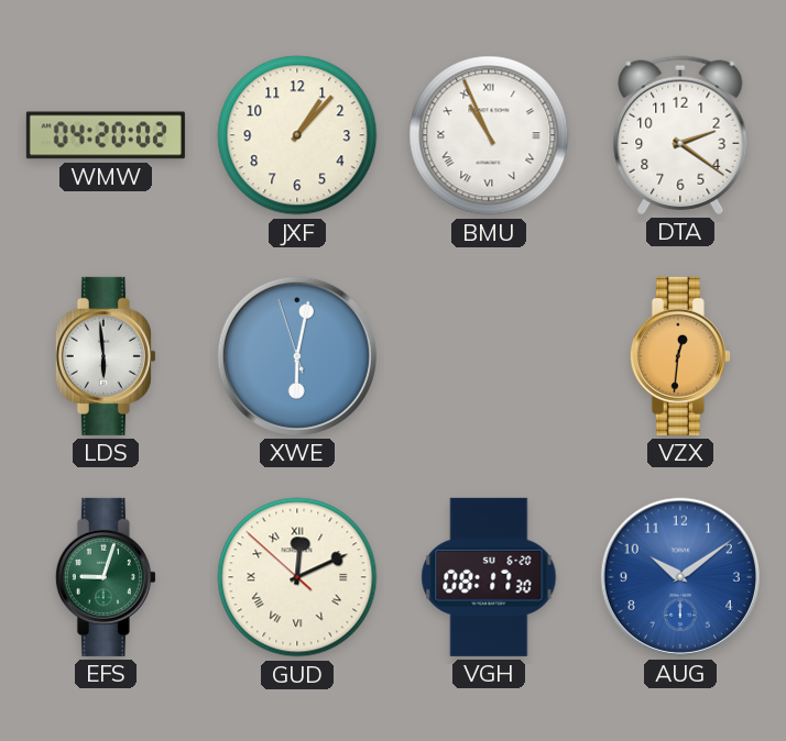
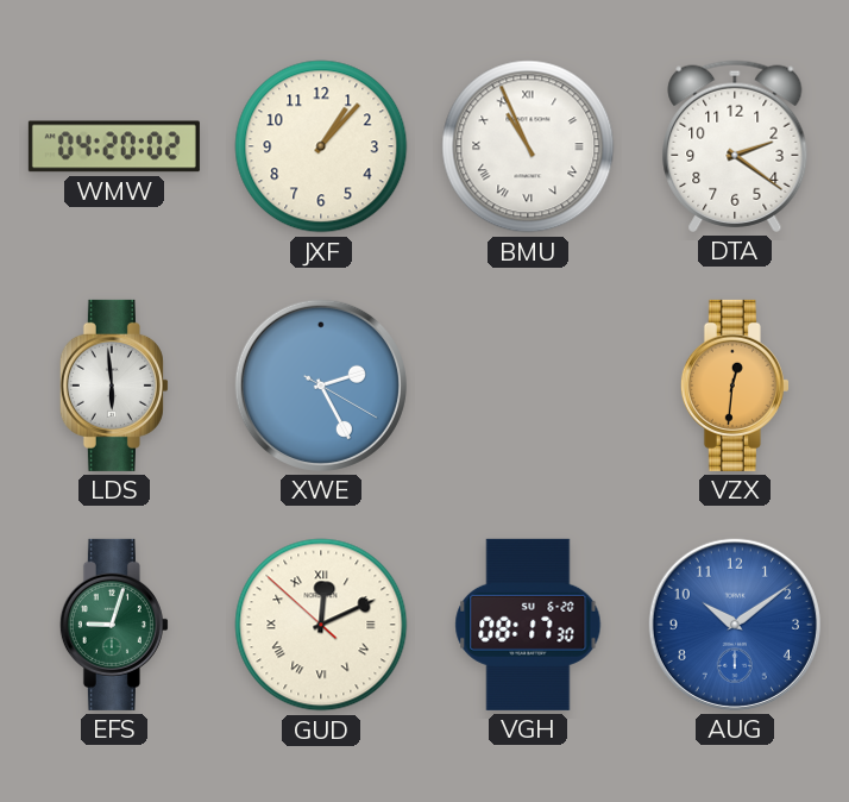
XWE: 6:01 -> 2:25 (321, 386)
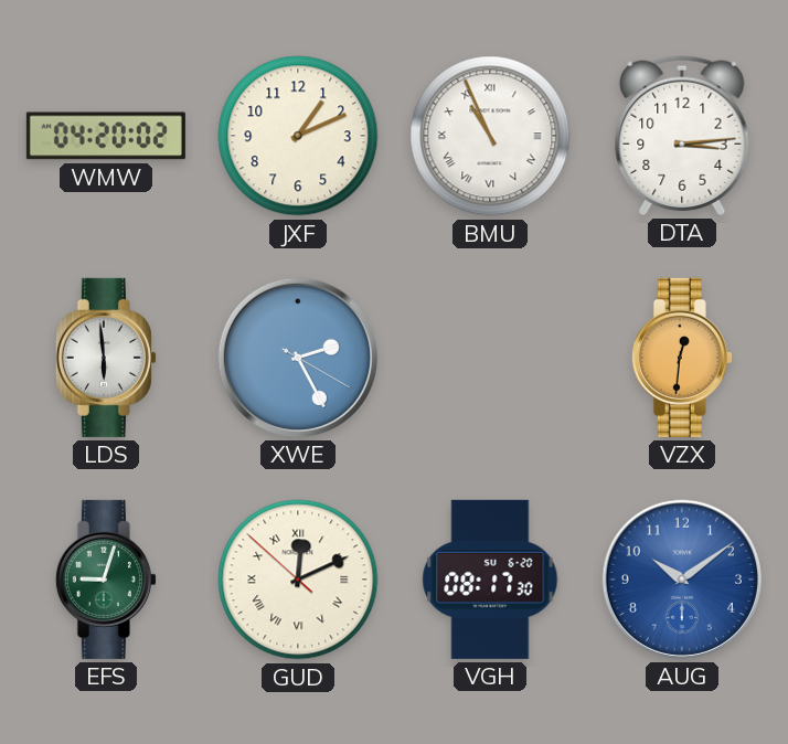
JXF: 1:07 -> 1:11 (298, 136)
DTA: 2:21 -> 3:14 (682, 136)
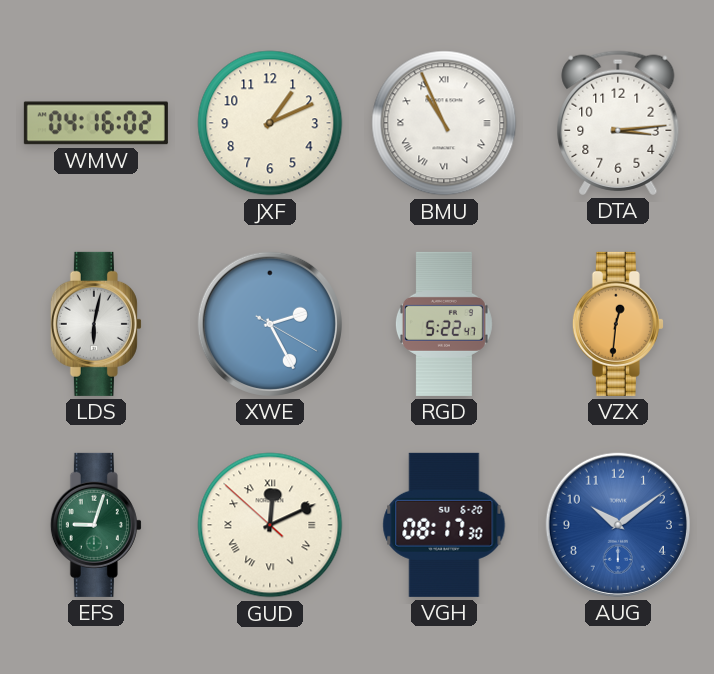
WMW: 04:20 -> 04:16 (96, 123)
LDS: 5:59 -> 6:02 (96, 324)
RGD: none -> 5:22 (444, 324)
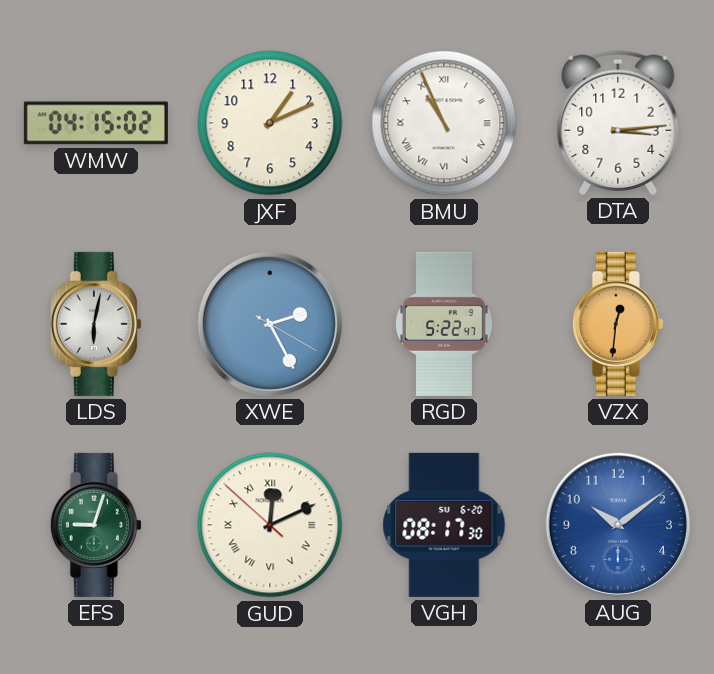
WMW: 04:16 -> 04:15 (96, 123)
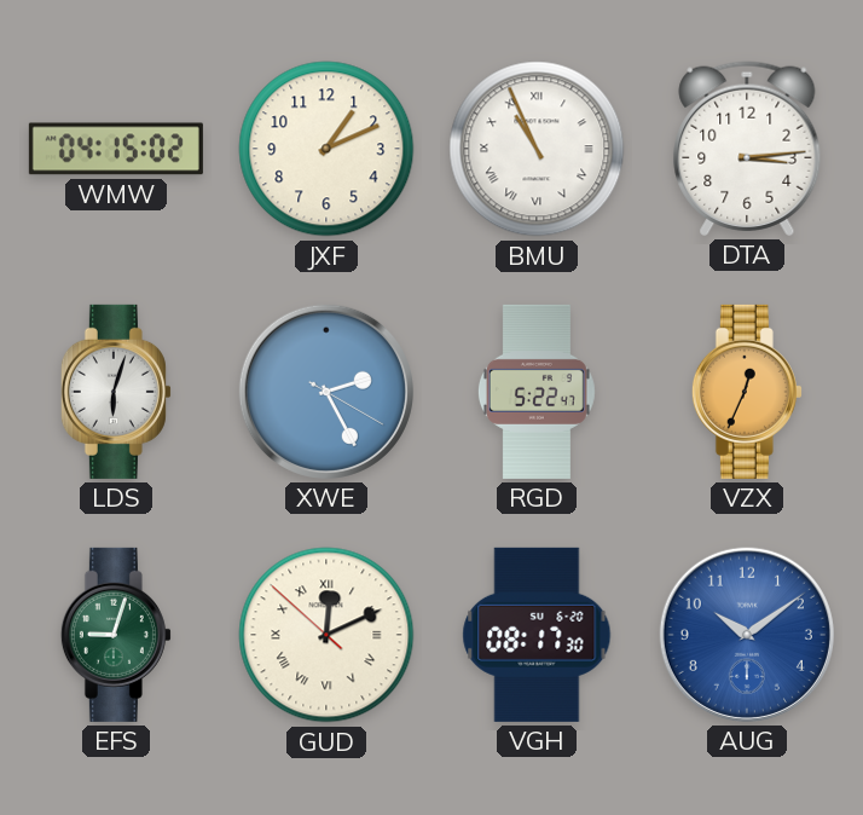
LDS: 6:02 -> 6:03 (116, 392)
VZX: 12:31 -> 12:34 (747, 392)
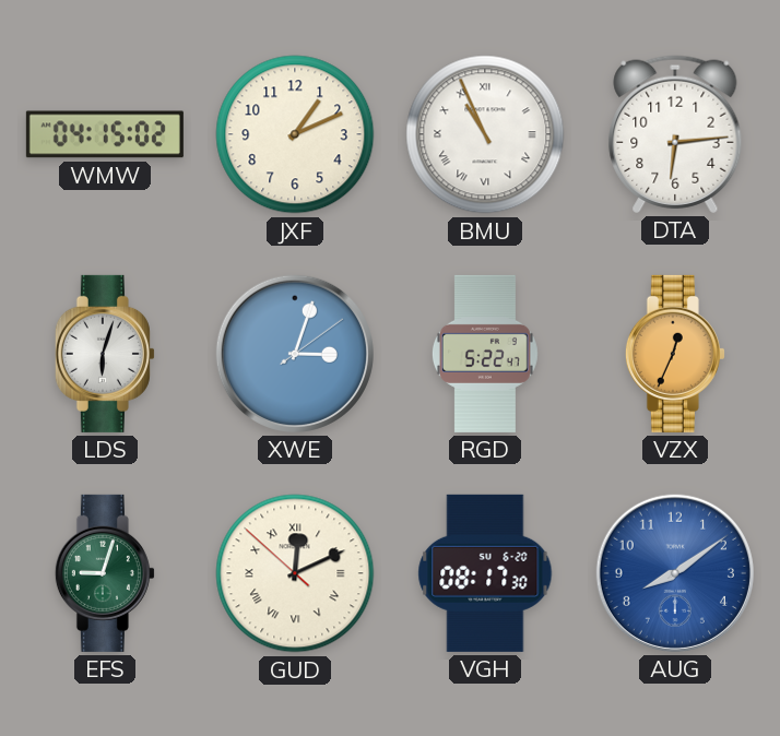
DTA: 3:14 -> 6:14 (675, 134)
XWE: 2:25 -> 3:03 (295, 354)
AUG: 10:09 -> 8:09 (675, 573)
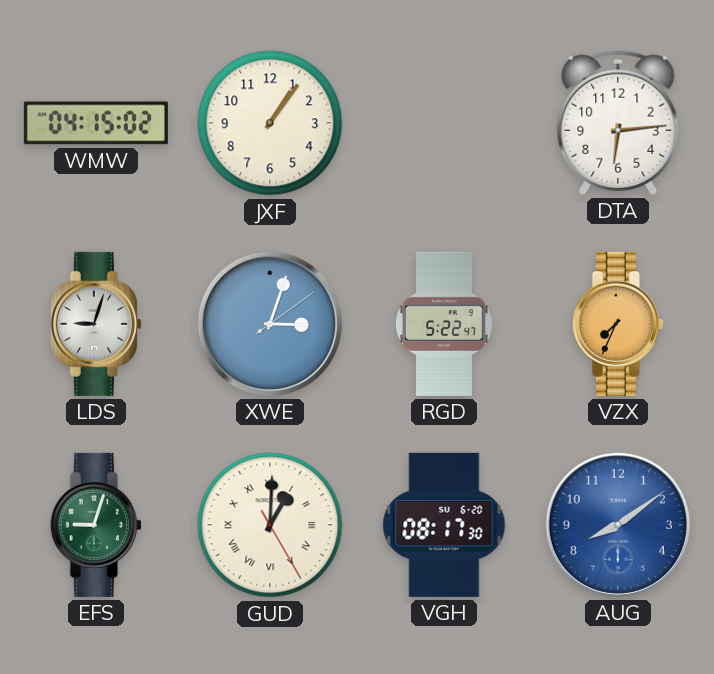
JXF: 1:11 -> 1:06 (270, 123)
BMU: 10:56 -> none (485, 134)
LDS: 6:03 -> 9:03 (96, 324)
VZX: 12:34 -> 7:34 (618, 324)
GUD: 12:10 -> 1:00 (270, 525)
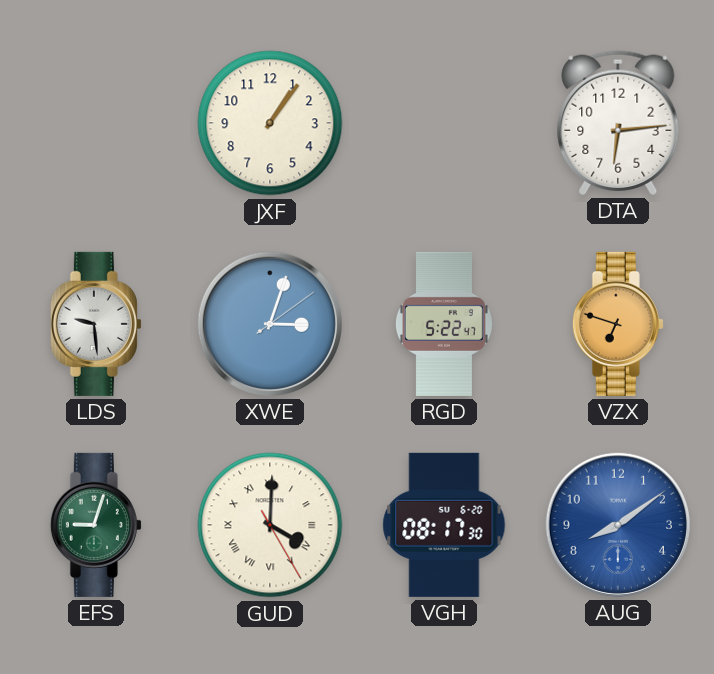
WMW: 04:15 -> none (96, 123)
LDS: 9:03 -> 9:29 (96, 324)
VZX: 7:34 -> 6:48 (618, 324)
GUD: 1:00 -> 4:00 (270, 525)
